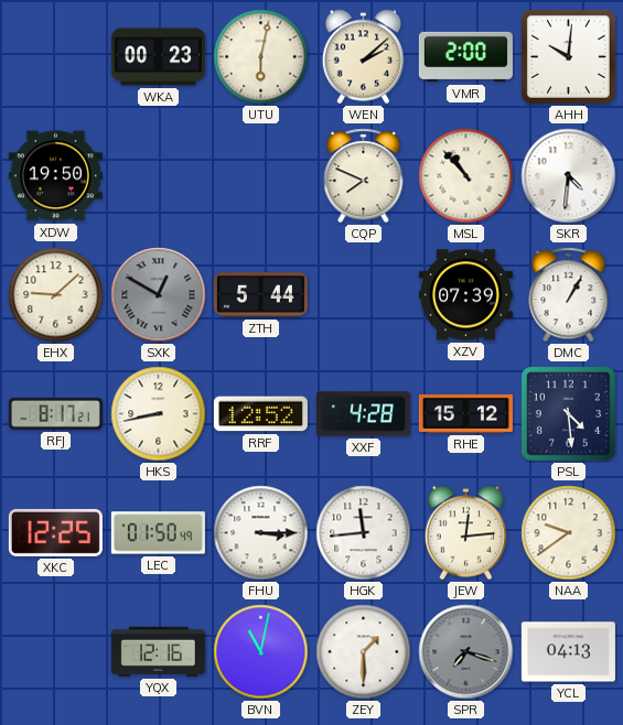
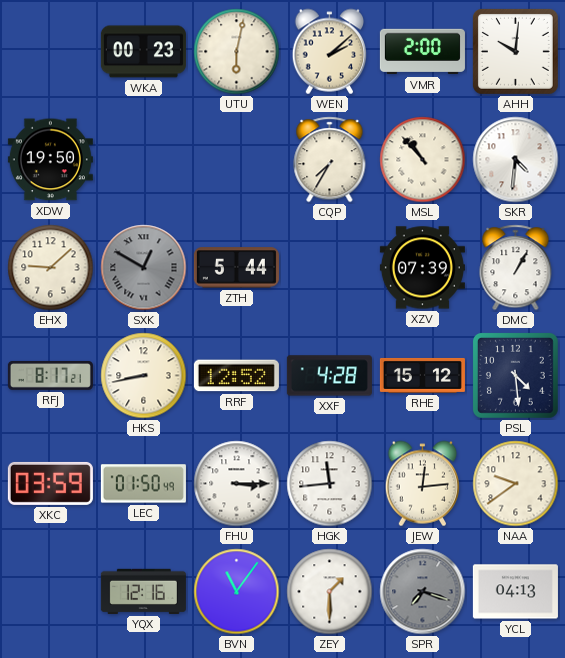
CQP: 7:49 -> 7:35 (330, 160)
XKC: 12:25 -> 03:59 (50, 483)
BVN: 11:02 -> 11:06 (237, 592)
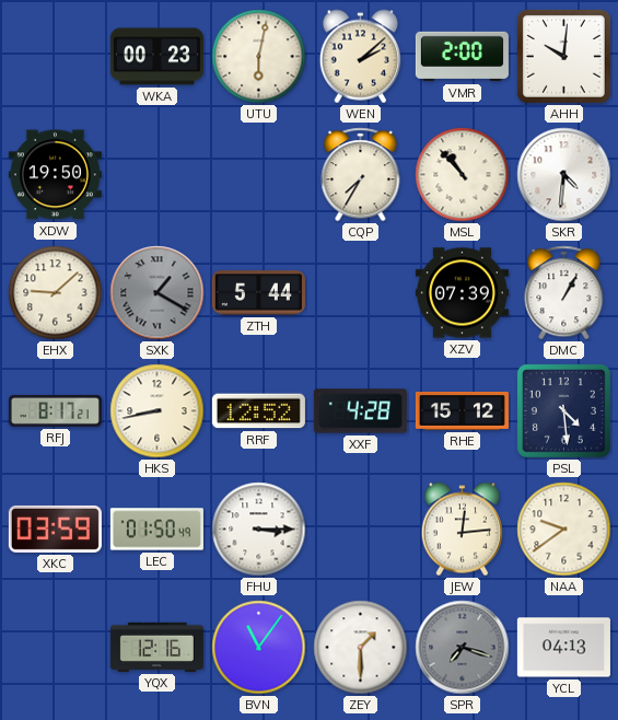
SXK: 12:50 -> 1:20 (158, 293)
HGK: 11:44 -> none (330, 484)
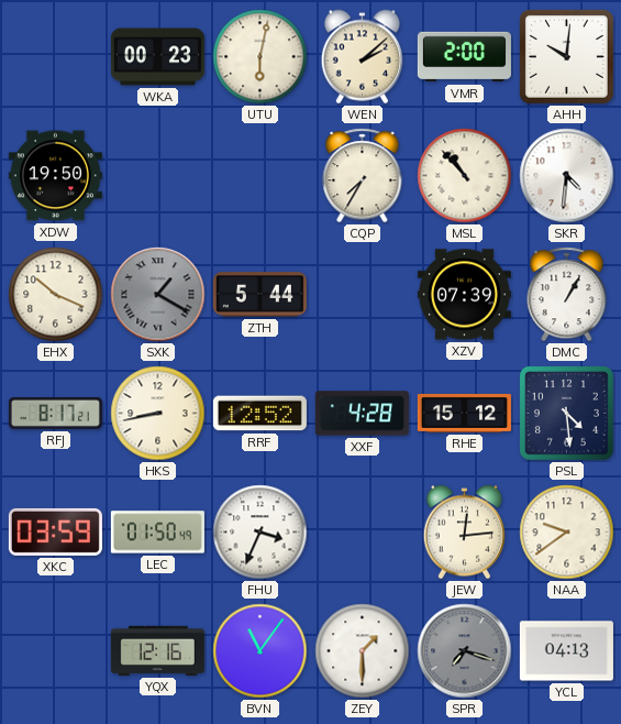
EHX: 9:08 -> 10:19 (56, 295)
FHU: 3:15 -> 3:34 (260, 533)
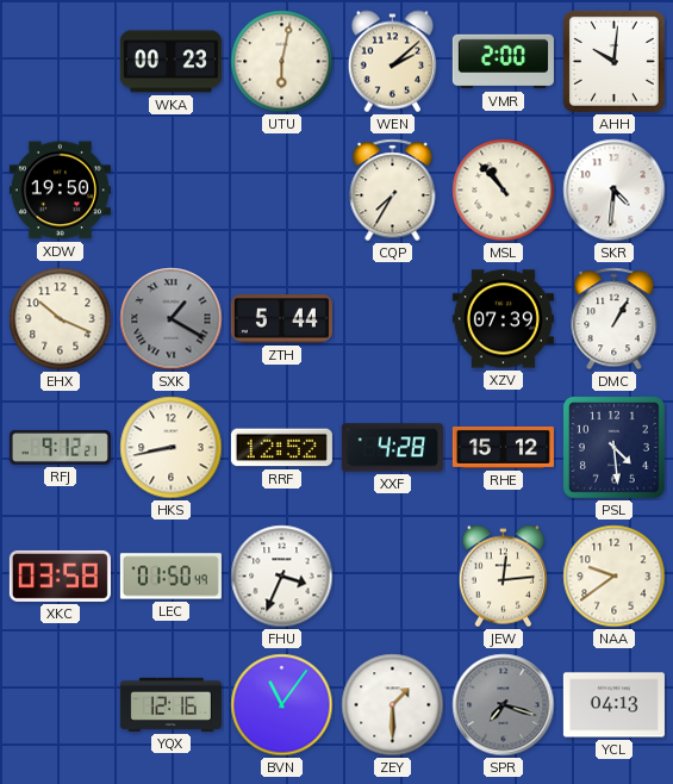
RFJ: 8:17 -> 9:12 (60, 447)
XKC: 03:59 -> 03:58 (60, 575)
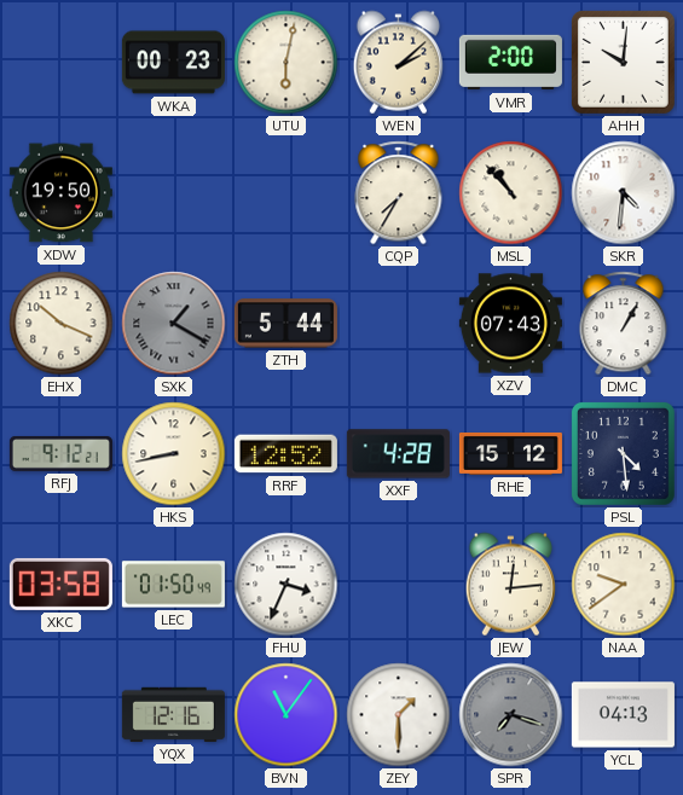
XZV: 07:39 -> 07:43 (510, 324)
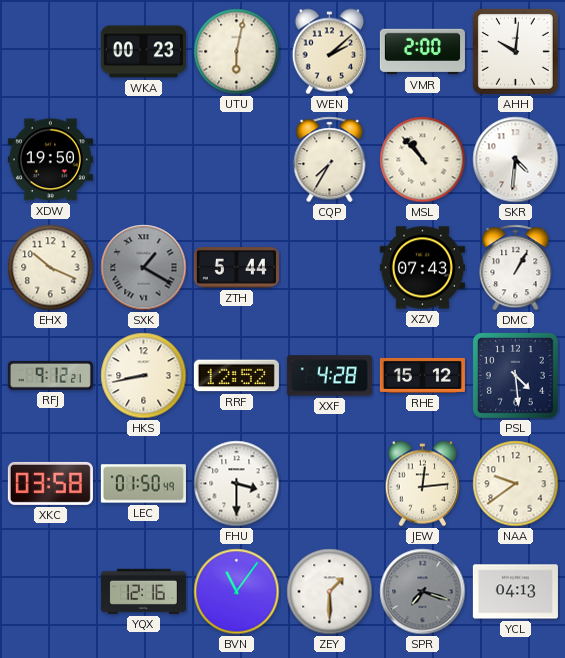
FHU: 3:34 -> 3:30 (237, 484)
